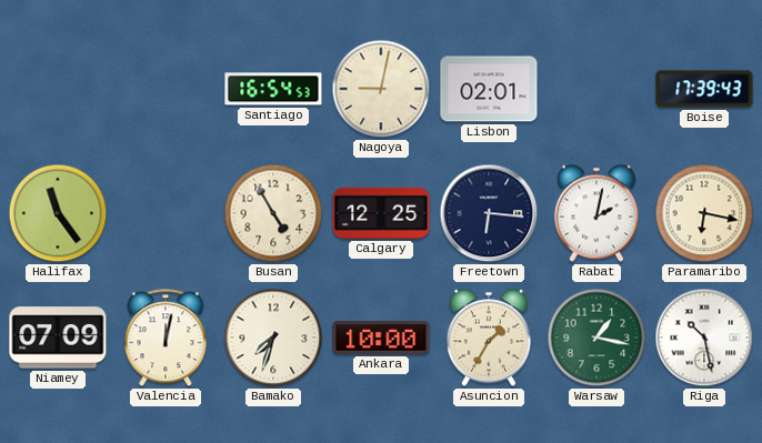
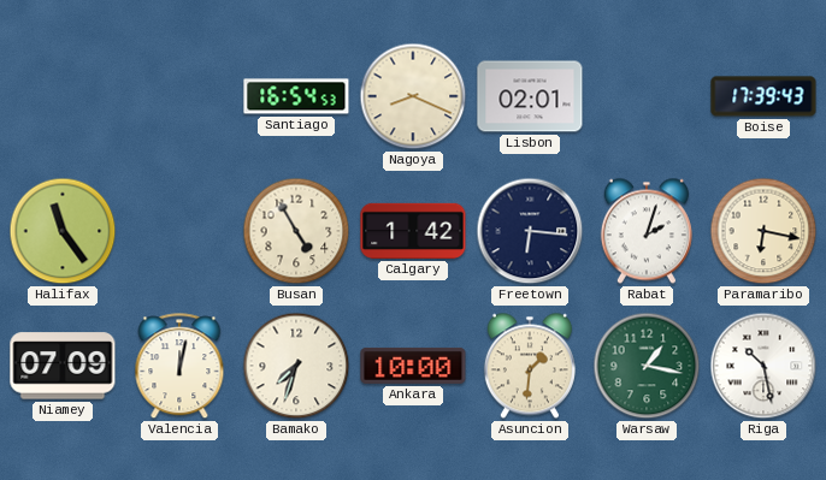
Nagoya: 9:02 -> 8:19 (413, 96)
Calgary: 12:25 -> 1:42 (413, 231)
Rabat: 2:02 -> 2:03 (647, 231)
Asuncion: 1:35 -> 1:31 (530, 366)
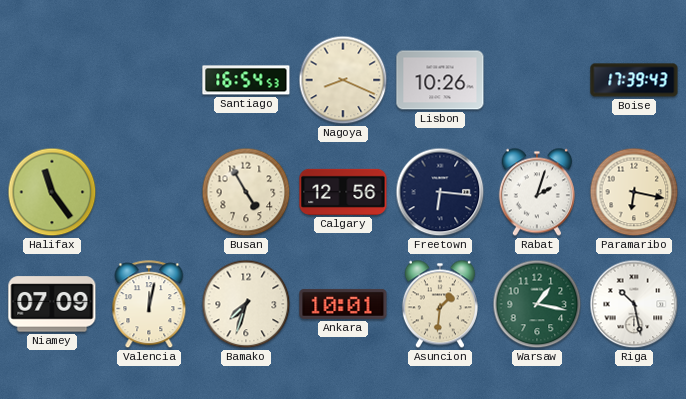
Lisbon: 02:01 -> 10:26 (440, 80)
Calgary: 1:42 -> 12:56 (343, 192)
Ankara: 10:00 -> 10:01 (343, 304)
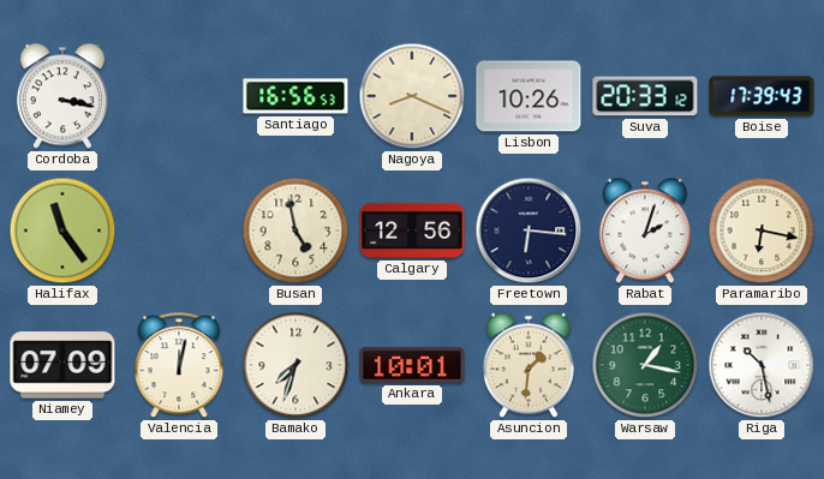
Cordoba: none -> 3:17 (62, 96)
Santiago: 16:54 -> 16:56 (295, 96)
Suva: none -> 20:33 (645, 96)
Busan: 4:55 -> 4:58 (295, 230)
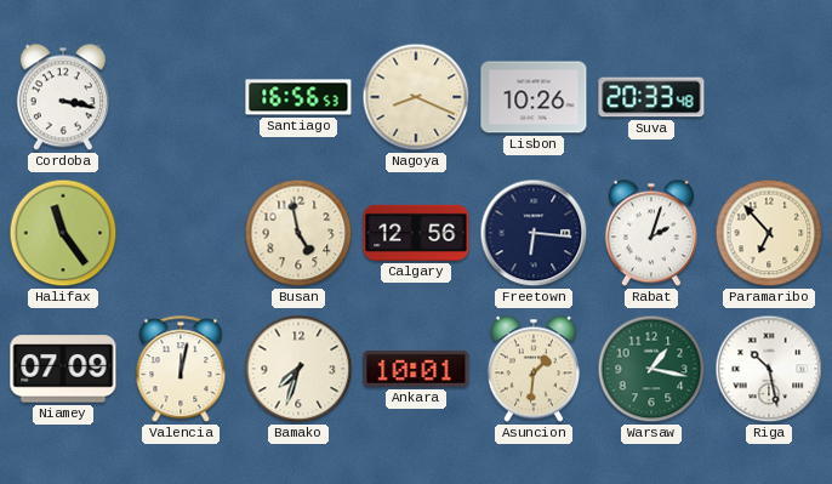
Suva: 20:33:12 -> 20:33:48 (651, 97)
Boise: 17:39 -> none (762, 96)
Paramaribo: 6:17 -> 6:53 (769, 233)
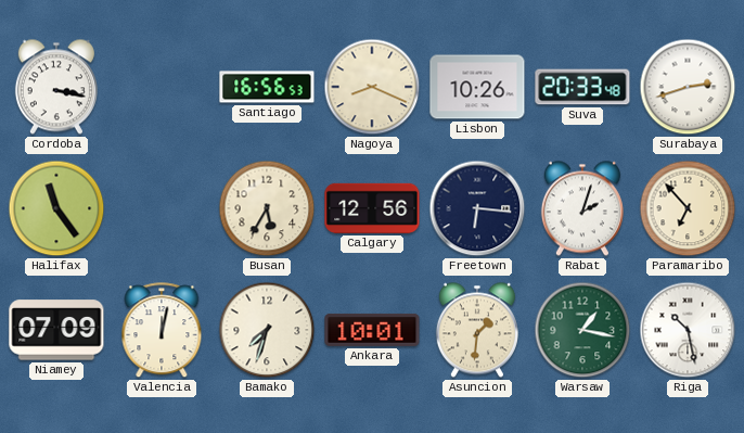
Surabaya: none -> 2:42 (688, 87)
Busan: 4:58 -> 5:35 (267, 208)
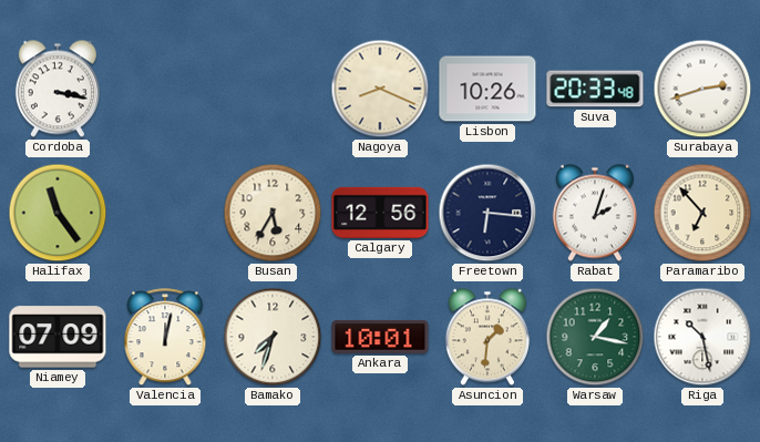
Santiago: 16:56 -> none (267, 87)
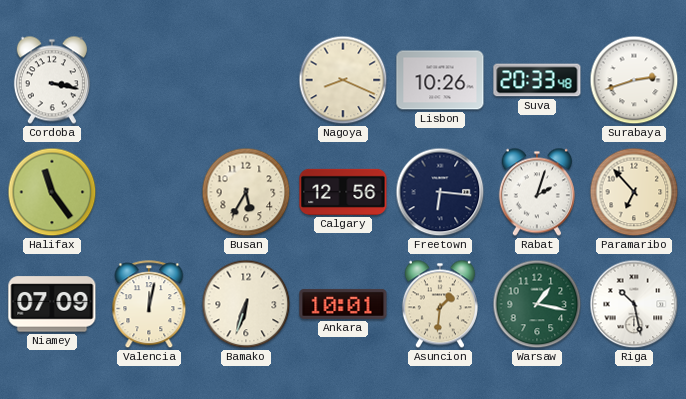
Bamako: 7:33 -> 6:33 (246, 304)
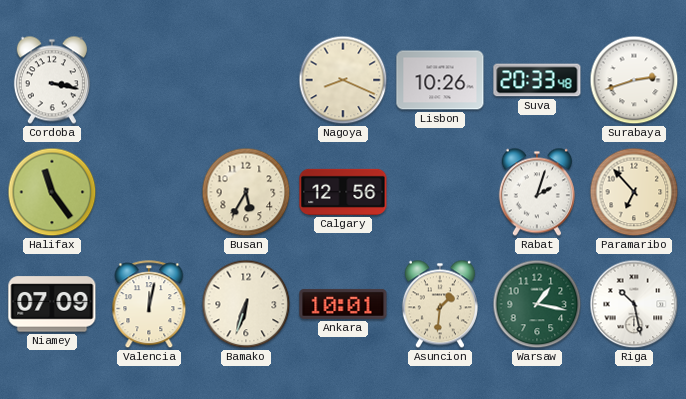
Freetown: 6:16 -> none (440, 192)
